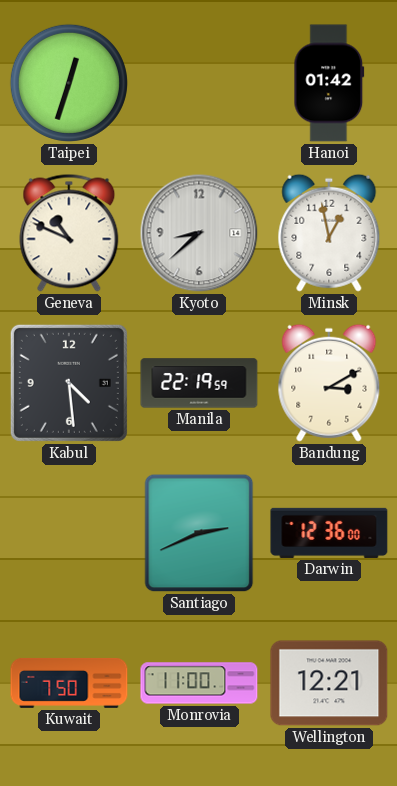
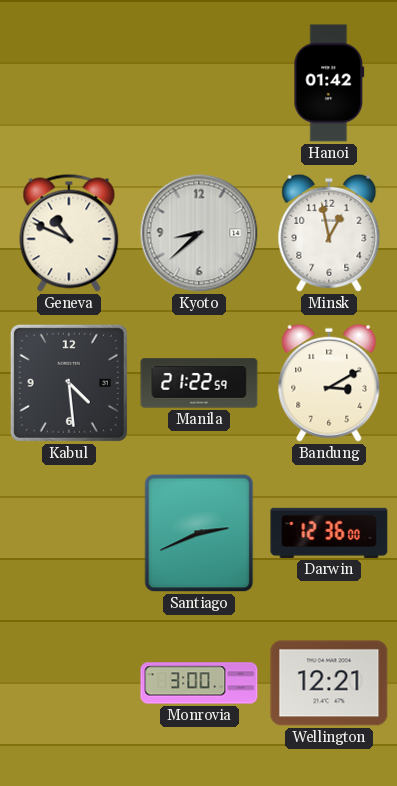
Taipei: 12:33 -> none (69, 83)
Manila: 22:19 -> 21:22 (199, 383)
Kuwait: 7:50 -> none (69, 683)
Monrovia: 11:00 -> 3:00 (199, 683)
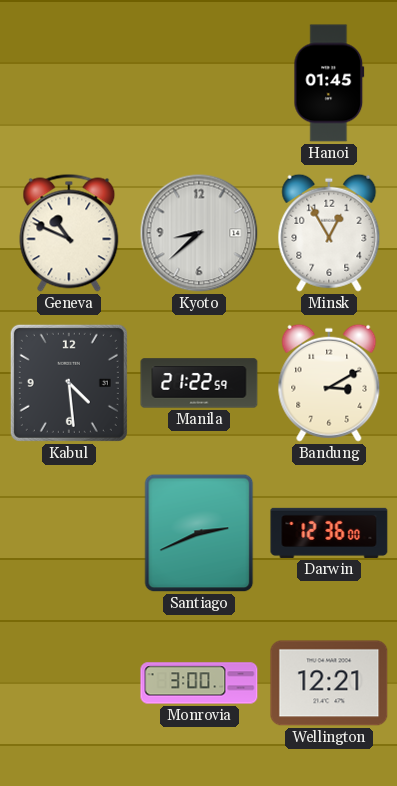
Hanoi: 01:42 -> 01:45 (329, 83)
Minsk: 12:58 -> 12:55 (329, 233)
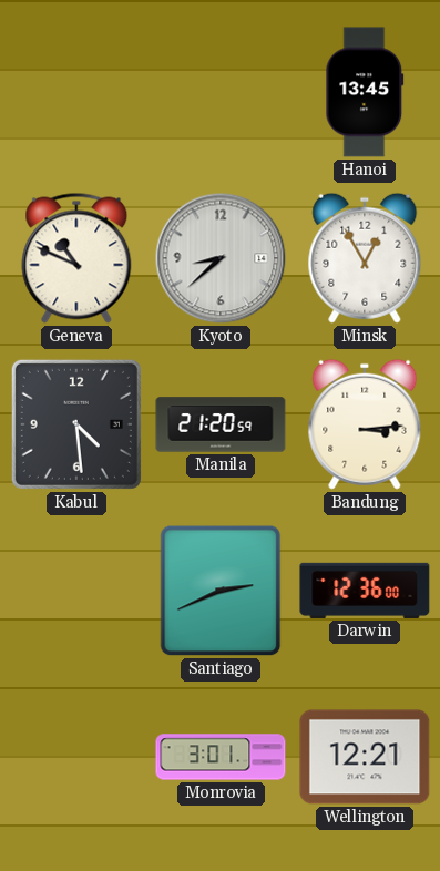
Hanoi: 01:45 -> 13:45 (365, 92)
Manila: 21:22 -> 21:20 (221, 424)
Bandung: 3:10 -> 3:14 (365, 424)
Monrovia: 3:00 -> 3:01 (221, 757)
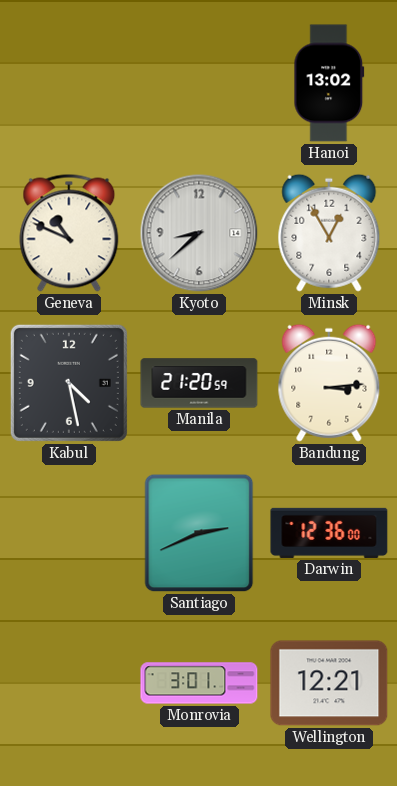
Hanoi: 13:45 -> 13:02 (329, 83)
Kabul: 4:29 -> 4:28 (69, 383)
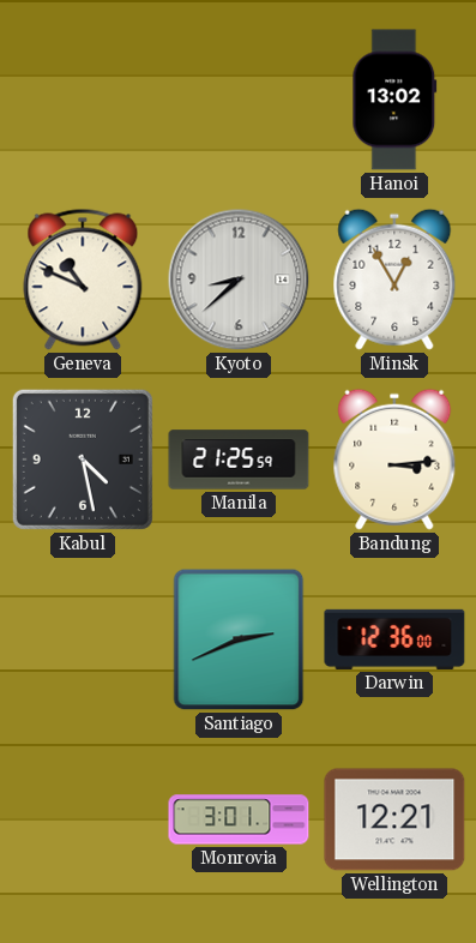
Manila: 21:20 -> 21:25 (239, 460)
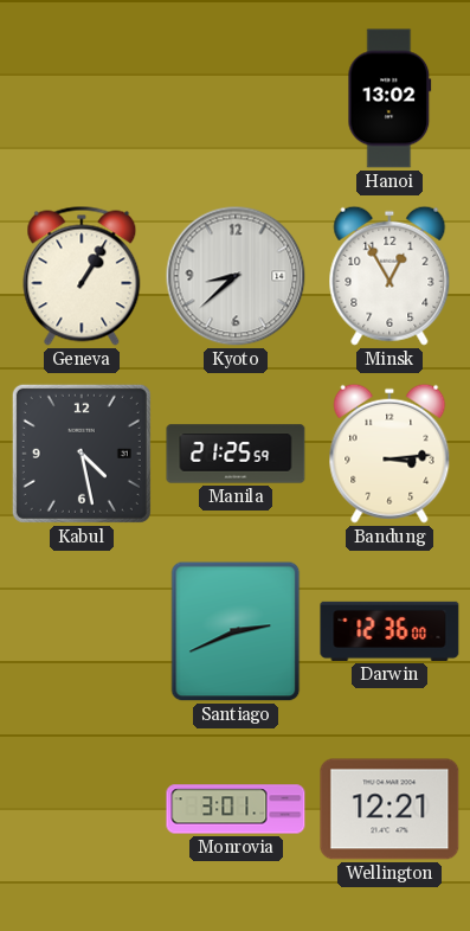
Geneva: 10:49 -> 1:05 (82, 276)
